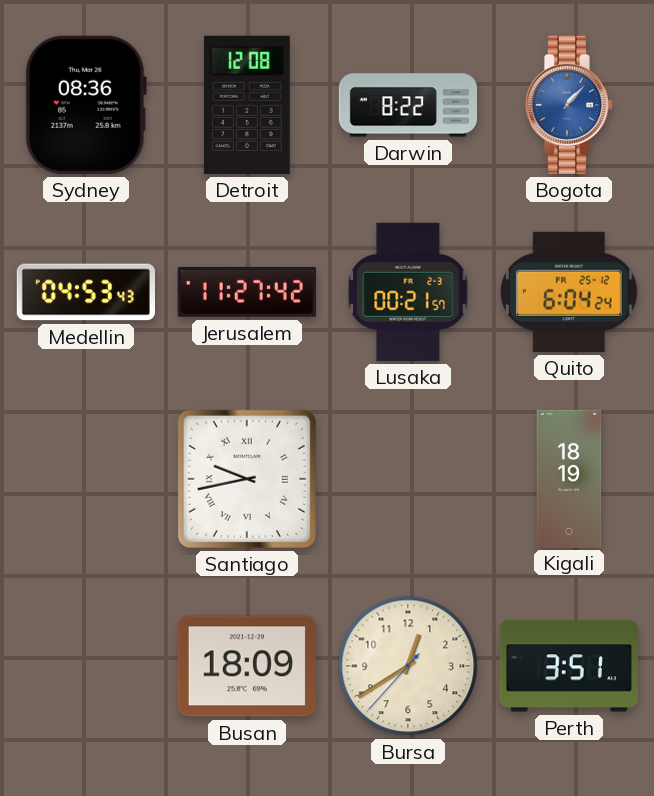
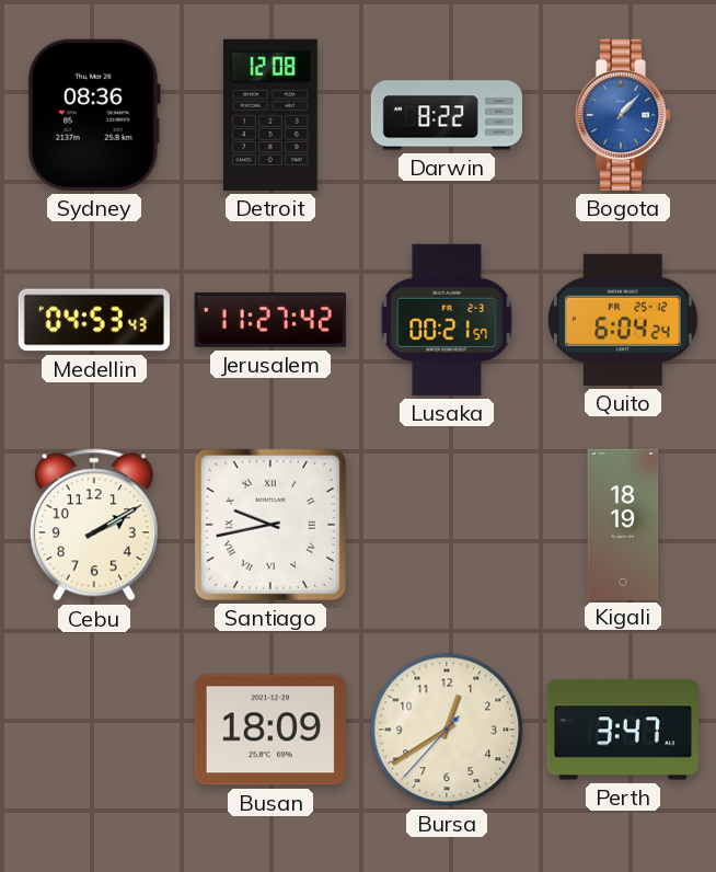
Cebu: none -> 2:10 (94, 525)
Perth: 3:51 -> 3:47 (623, 730)
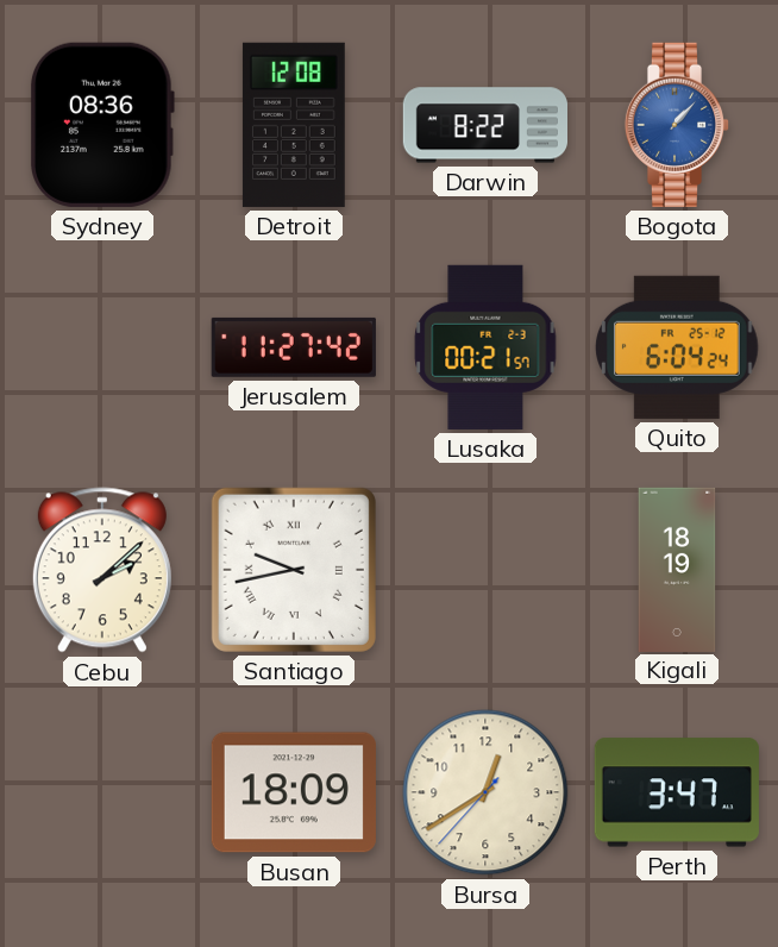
Medellin: 04:53 -> none (93, 320)
Cebu: 2:10 -> 2:08 (102, 570)
